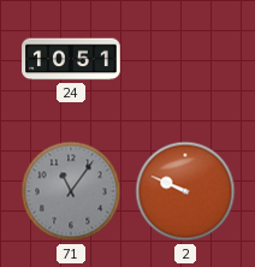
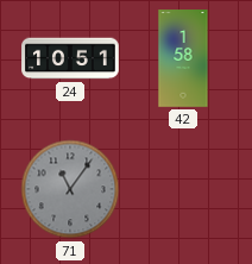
42: none -> 1:58 (183, 58)
2: 9:49 -> none (185, 191)
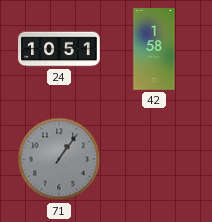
71: 11:06 -> 1:06 (59, 159)
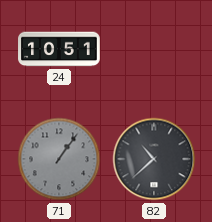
42: 1:58 -> none (154, 49)
82: none -> 10:38 (154, 159)
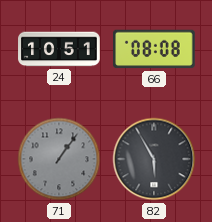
66: none -> 08:08 (155, 49)
82: 10:38 -> 5:55 (154, 159)
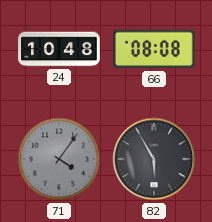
24: 10:51 -> 10:48 (59, 49)
71: 1:06 -> 4:06 (59, 159)
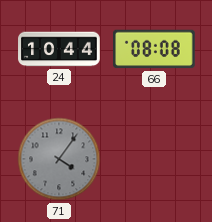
24: 10:48 -> 10:44 (59, 49)
82: 5:55 -> none (154, 159)
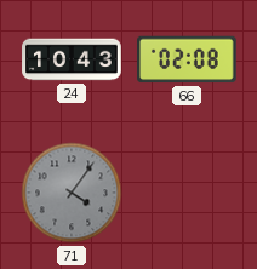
24: 10:44 -> 10:43 (72, 59)
66: 08:08 -> 02:08 (188, 59)
